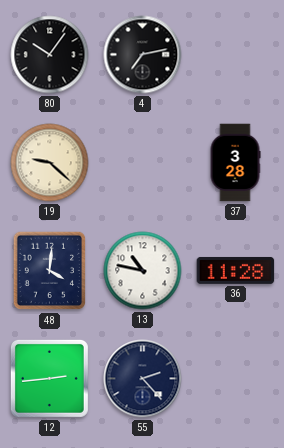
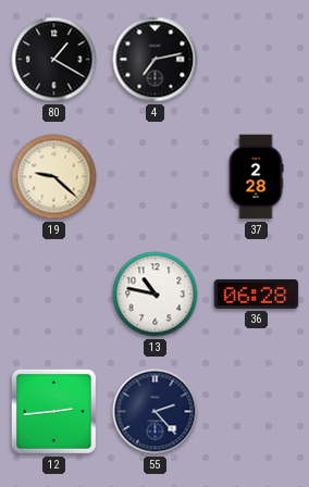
80: 10:06 -> 1:20 (54, 60)
37: 3:28 -> 2:28 (256, 177)
48: 4:01 -> none (50, 271)
36: 11:28 -> 06:28 (257, 294)
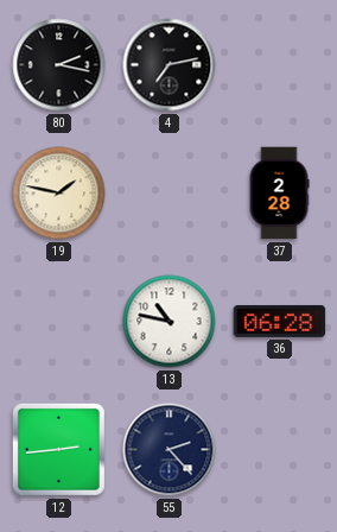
80: 1:20 -> 2:17 (59, 65)
19: 9:22 -> 1:47 (59, 194)
